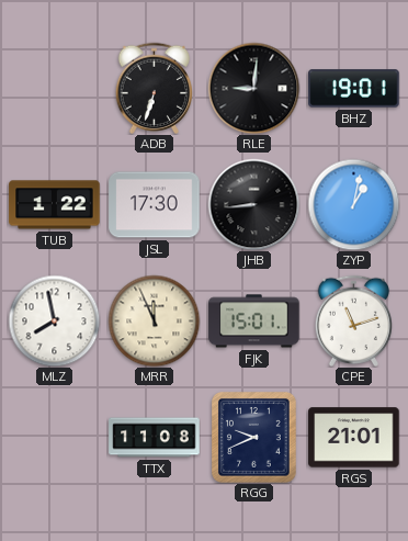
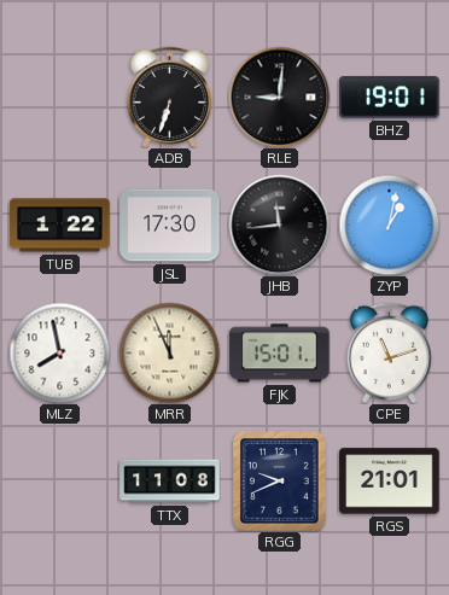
JHB: 8:44 -> 11:44 (279, 224)
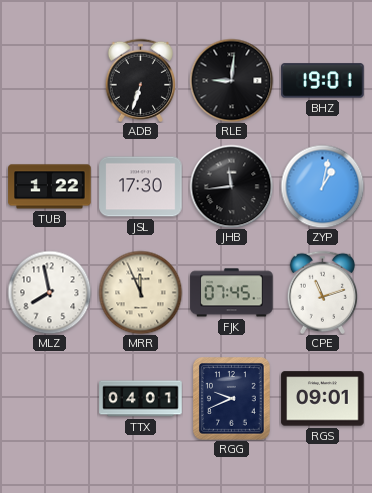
FJK: 15:01 -> 07:45 (232, 293)
TTX: 11:08 -> 04:01 (141, 399)
RGS: 21:01 -> 09:01 (323, 399)
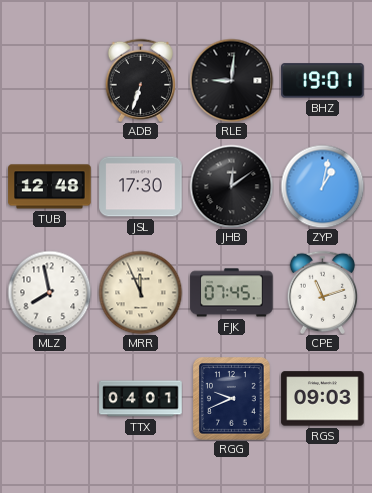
TUB: 1:22 -> 12:48 (50, 187)
JHB: 11:44 -> 12:09 (231, 186)
RGS: 09:01 -> 09:03 (323, 399)
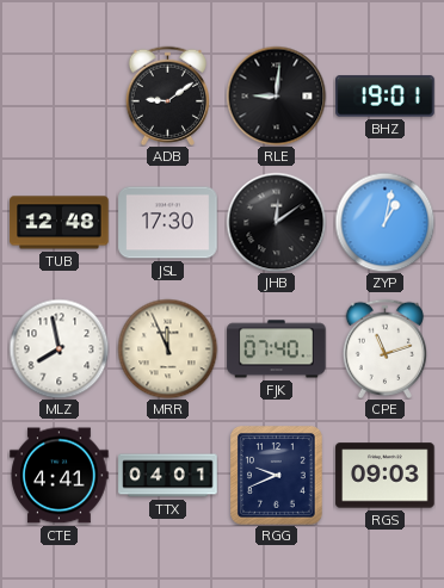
ADB: 6:33 -> 9:09 (167, 95)
FJK: 07:45 -> 07:40 (277, 349)
CTE: none -> 4:41 (60, 476)
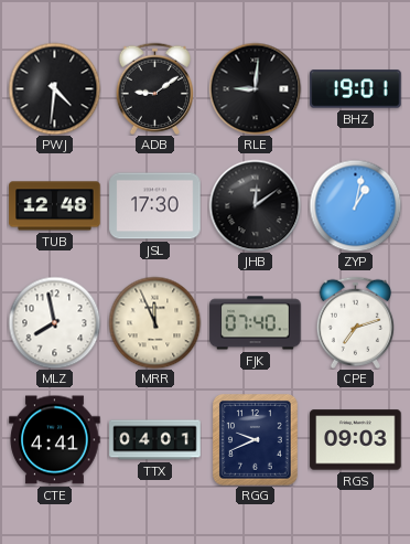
PWJ: none -> 4:31 (54, 88)
CPE: 11:12 -> 7:12 (355, 322)
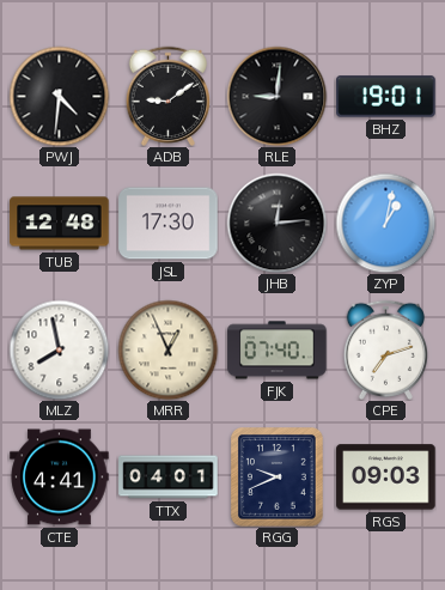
JHB: 12:09 -> 12:14 (276, 223)
MRR: 11:56 -> 12:56 (167, 349)
